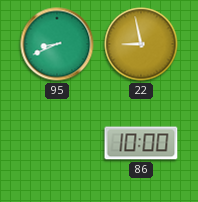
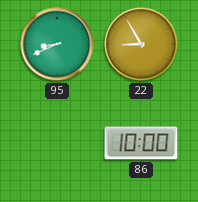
22: 8:58 -> 8:55 (141, 44)
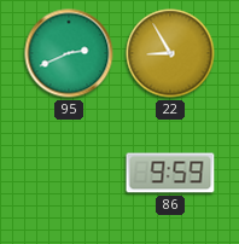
95: 8:41 -> 2:41 (69, 53)
86: 10:00 -> 9:59 (170, 173)
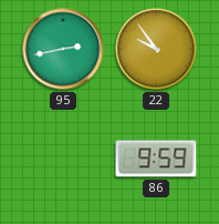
95: 2:41 -> 2:43 (63, 49)
22: 8:55 -> 9:54 (156, 49)
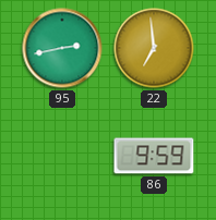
22: 9:54 -> 6:59 (154, 48)
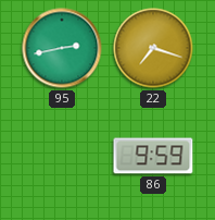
22: 6:59 -> 7:18 (153, 48)
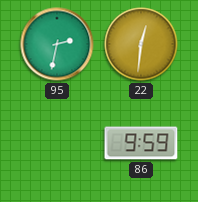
95: 2:43 -> 2:32 (57, 44)
22: 7:18 -> 12:31 (141, 44)
